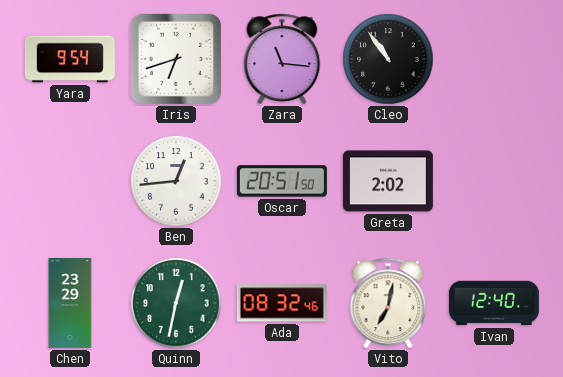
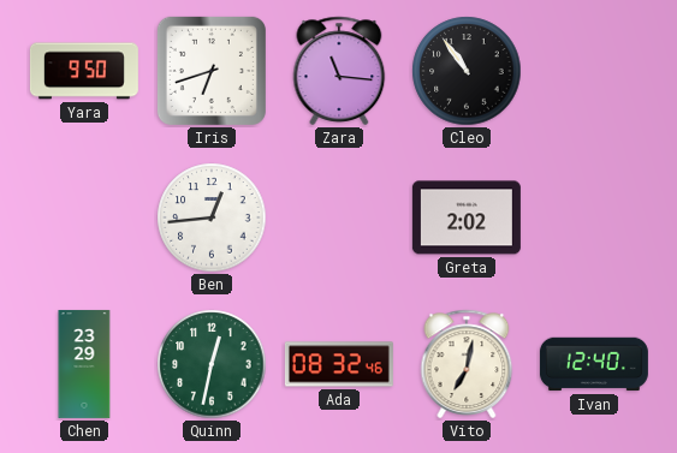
Yara: 9:54 -> 9:50 (84, 71)
Oscar: 20:51 -> none (282, 181)
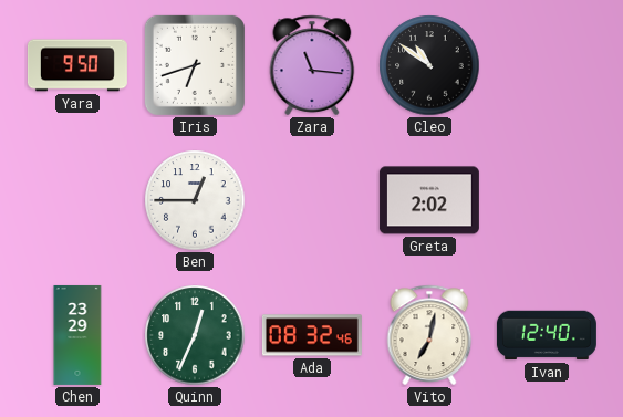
Cleo: 10:54 -> 10:51 (429, 65)
Ben: 12:44 -> 12:45 (195, 200)
Quinn: 12:32 -> 12:34 (195, 335)
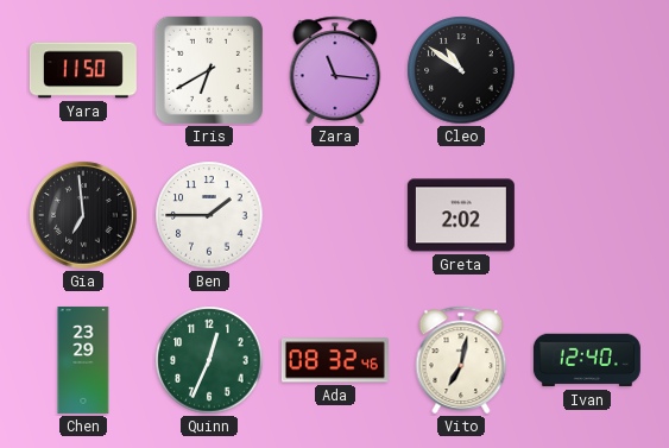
Yara: 9:50 -> 11:50 (83, 70)
Iris: 6:42 -> 6:40 (209, 70)
Gia: none -> 6:59 (83, 215)
Ben: 12:45 -> 1:45 (209, 215)
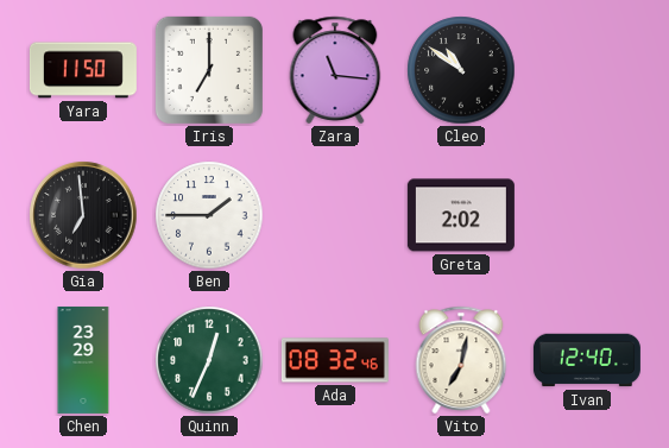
Iris: 6:40 -> 7:00 (209, 70)
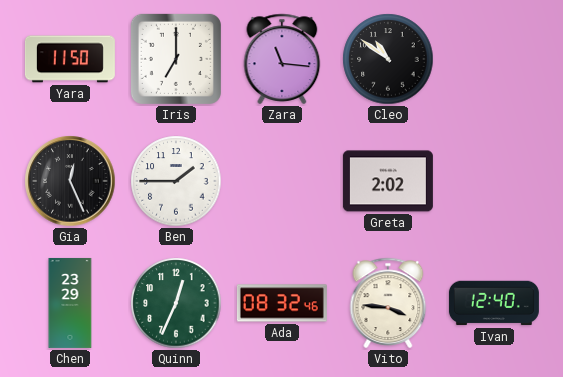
Gia: 6:59 -> 12:26 (70, 181)
Vito: 7:02 -> 3:46 (388, 303)
